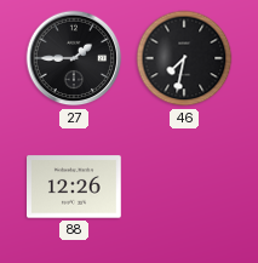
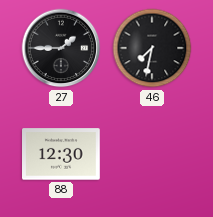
88: 12:26 -> 12:30 (62, 154)
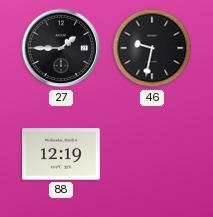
46: 7:32 -> 9:32 (152, 48)
88: 12:30 -> 12:19 (62, 154)
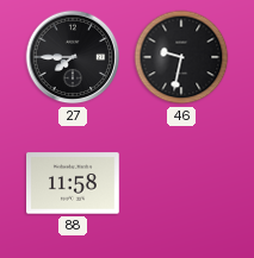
27: 1:45 -> 7:45 (73, 57)
88: 12:19 -> 11:58 (74, 183)
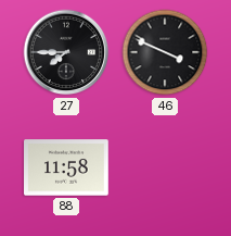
46: 9:32 -> 3:49 (165, 52)
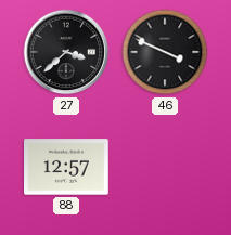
27: 7:45 -> 3:38 (66, 52)
88: 11:58 -> 12:57 (67, 167)
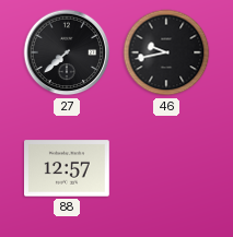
27: 3:38 -> 7:38 (67, 52)
46: 3:49 -> 9:43 (166, 52)
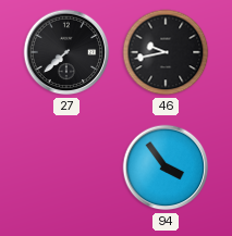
88: 12:57 -> none (68, 168)
94: none -> 3:54 (166, 167)
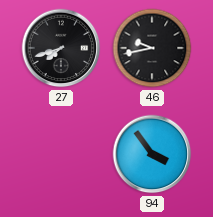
27: 7:38 -> 7:42 (61, 48)
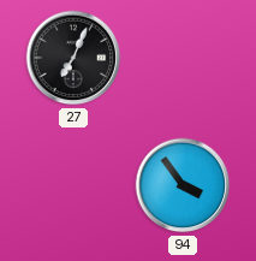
27: 7:42 -> 7:04 (73, 58)
46: 9:43 -> none (152, 48)
